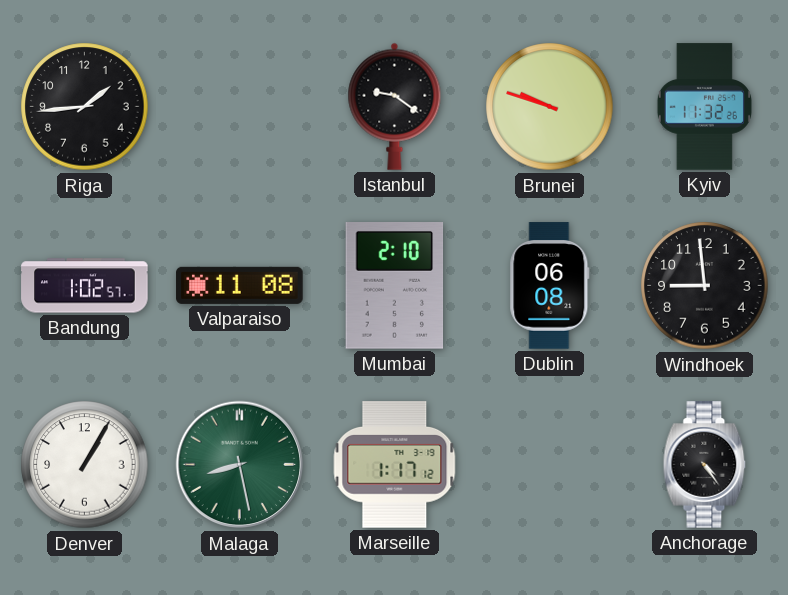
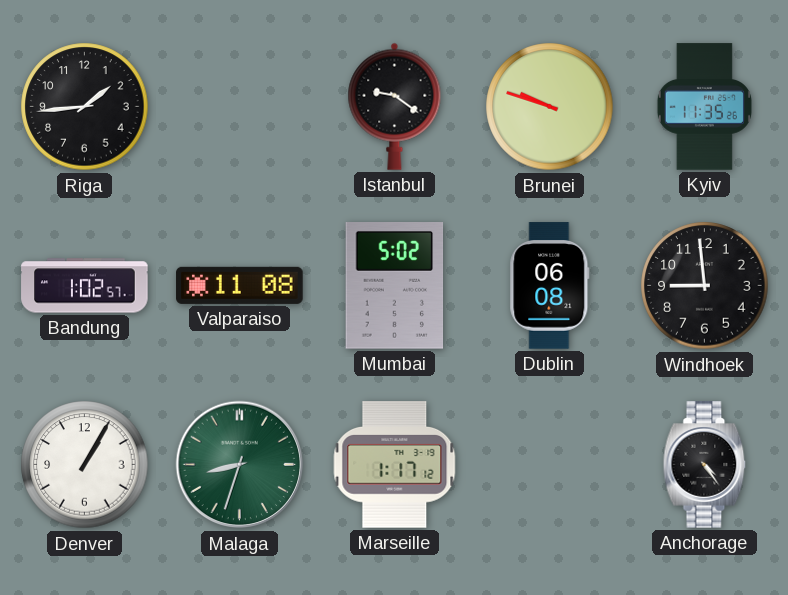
Kyiv: 11:32 -> 11:35 (704, 107)
Mumbai: 2:10 -> 5:02 (395, 286)
Malaga: 8:28 -> 8:33 (240, 465)
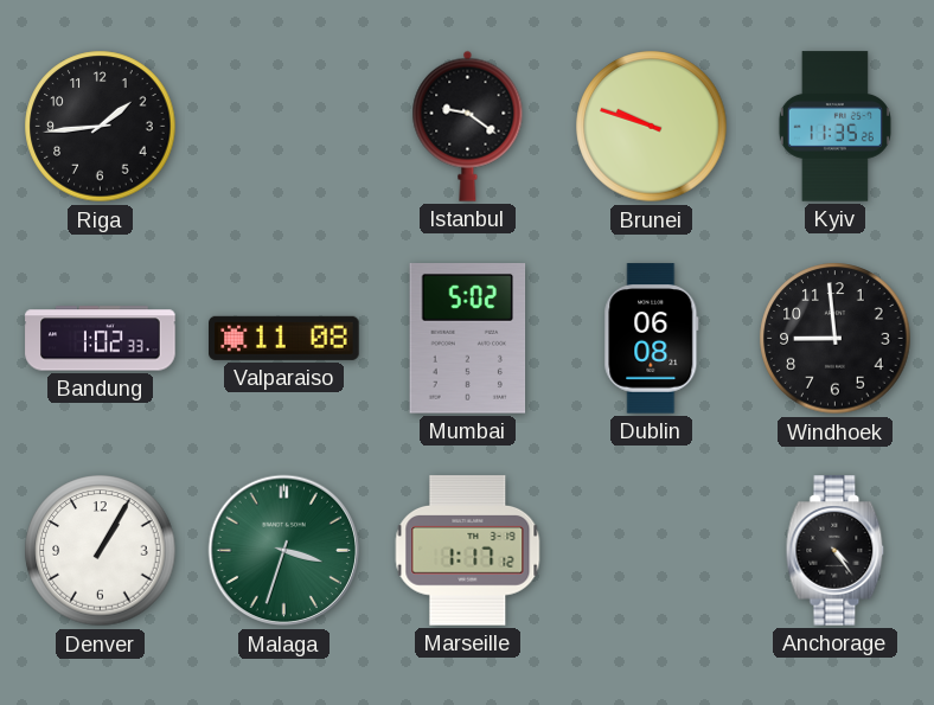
Bandung: 1:02:57 -> 1:02:33 (101, 339)
Malaga: 8:33 -> 3:33 (284, 551)
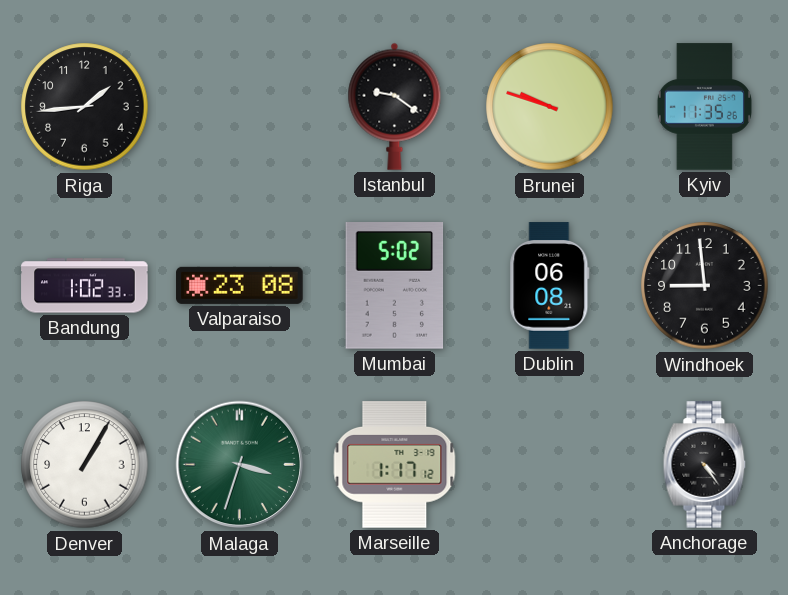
Valparaiso: 11:08 -> 23:08 (240, 285)
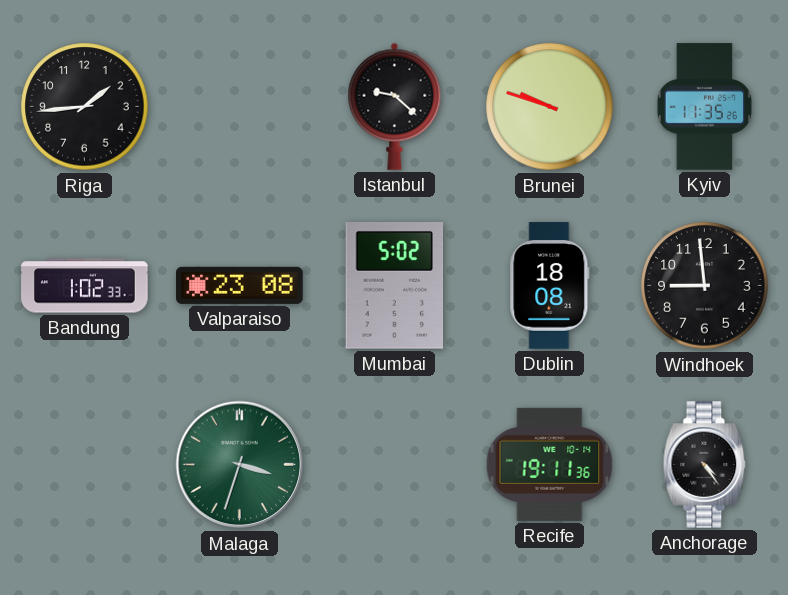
Istanbul: 9:21 -> 9:22 (395, 106)
Dublin: 06:08 -> 18:08 (550, 286)
Denver: 1:05 -> none (85, 465)
Marseille: 1:17 -> none (395, 465)
Recife: none -> 19:11 (550, 464)
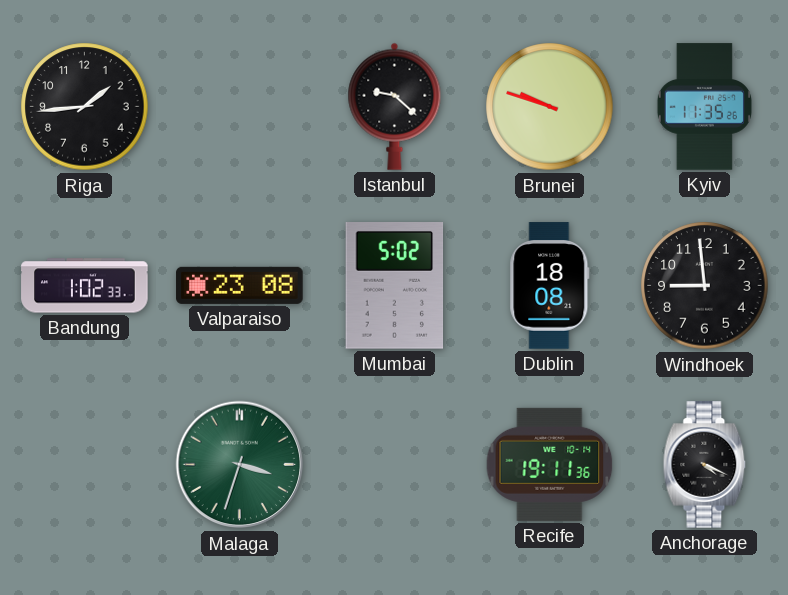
Anchorage: 4:24 -> 4:19 (705, 465)
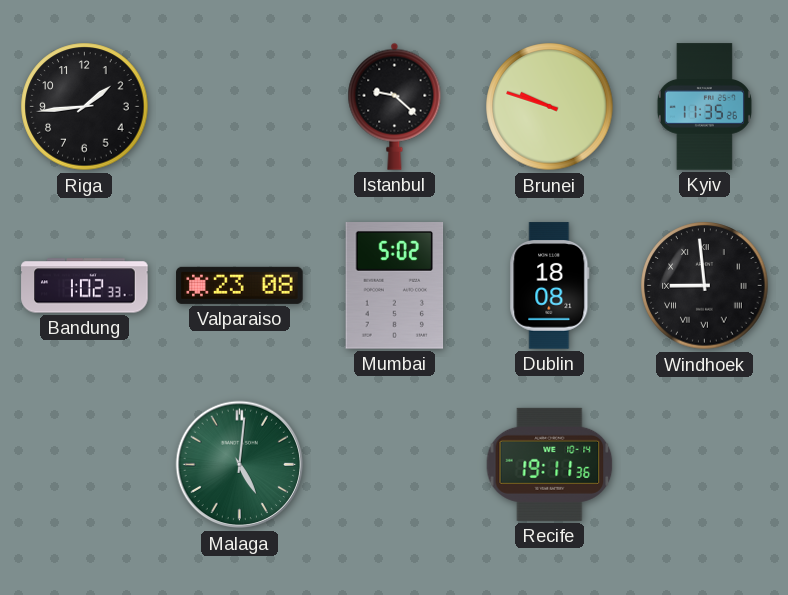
Windhoek numerals: Arabic -> Roman (705, 286)
Malaga: 3:33 -> 5:01 (240, 465)
Anchorage: 4:19 -> none (705, 465)
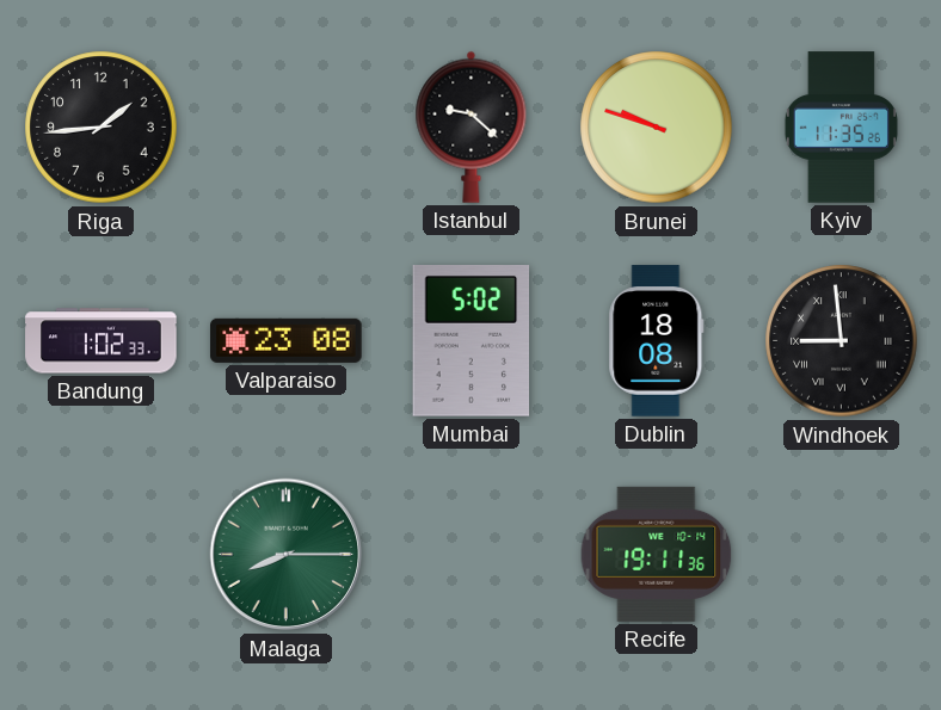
Malaga: 5:01 -> 8:15 (287, 555)
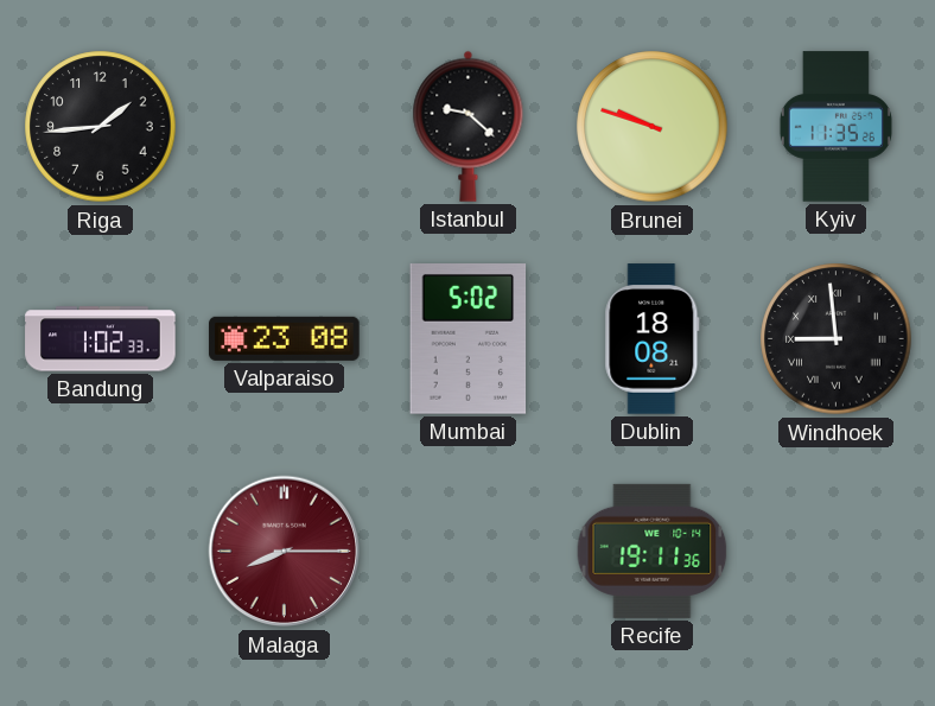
Malaga dial: green -> burgundy (285, 552)
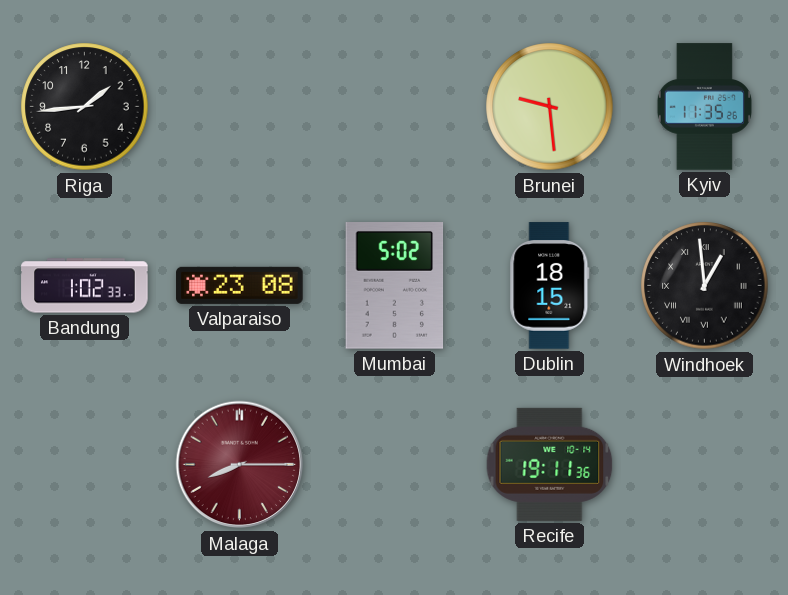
Istanbul: 9:22 -> none (469, 126)
Brunei: 9:48 -> 9:29 (550, 107)
Dublin: 18:08 -> 18:15 (550, 286)
Windhoek: 8:59 -> 12:59 (705, 286)
